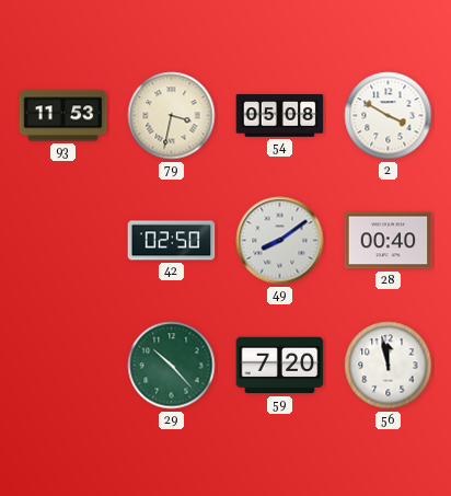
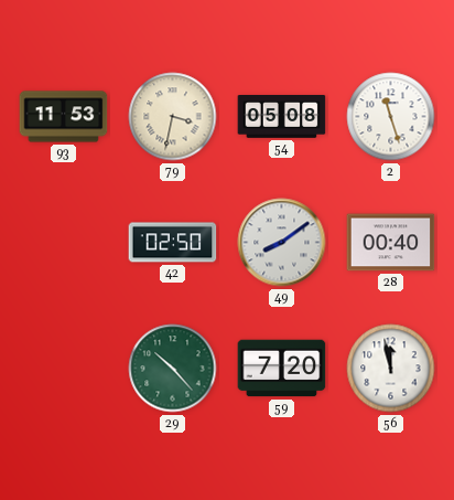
2: 3:50 -> 11:27 (391, 117)
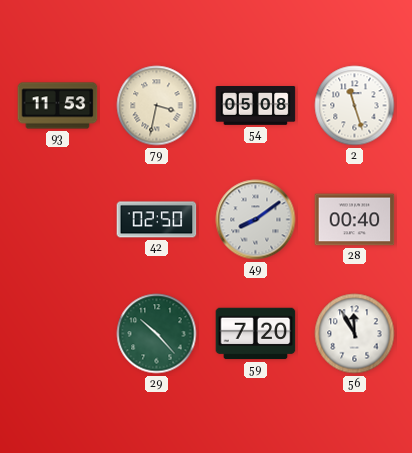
56: 11:58 -> 11:55 (355, 334)
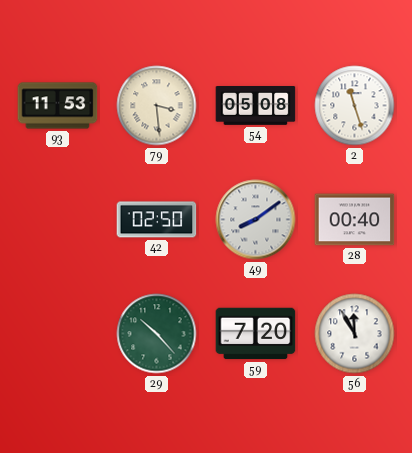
79: 3:32 -> 3:29 (157, 106)
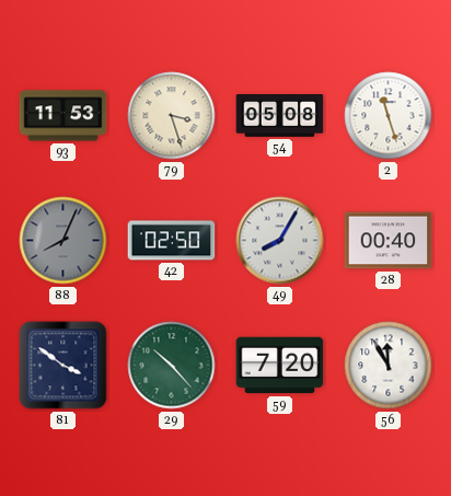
79: 3:29 -> 3:27 (172, 116)
88: none -> 8:04 (63, 241)
49: 8:09 -> 8:05 (280, 241)
81: none -> 3:51 (63, 366)
